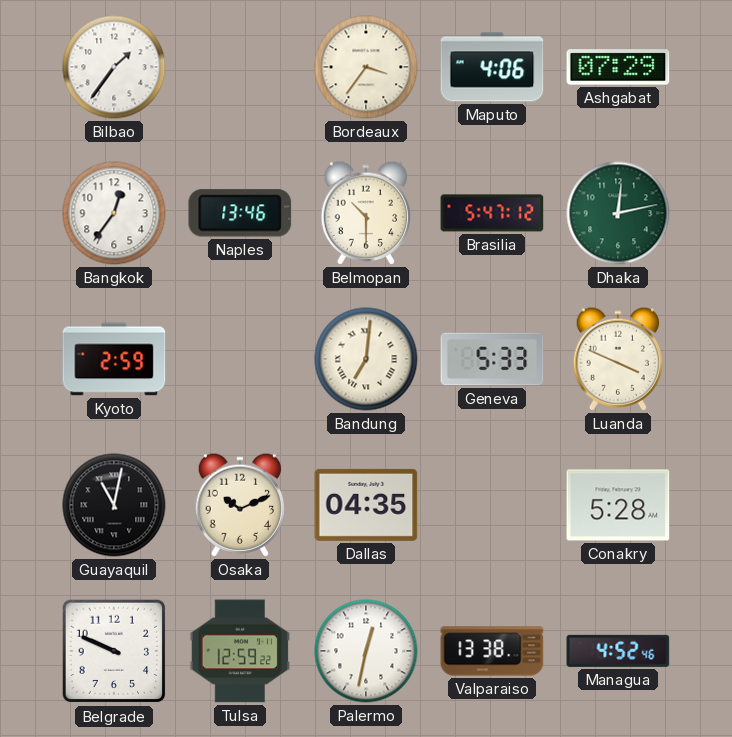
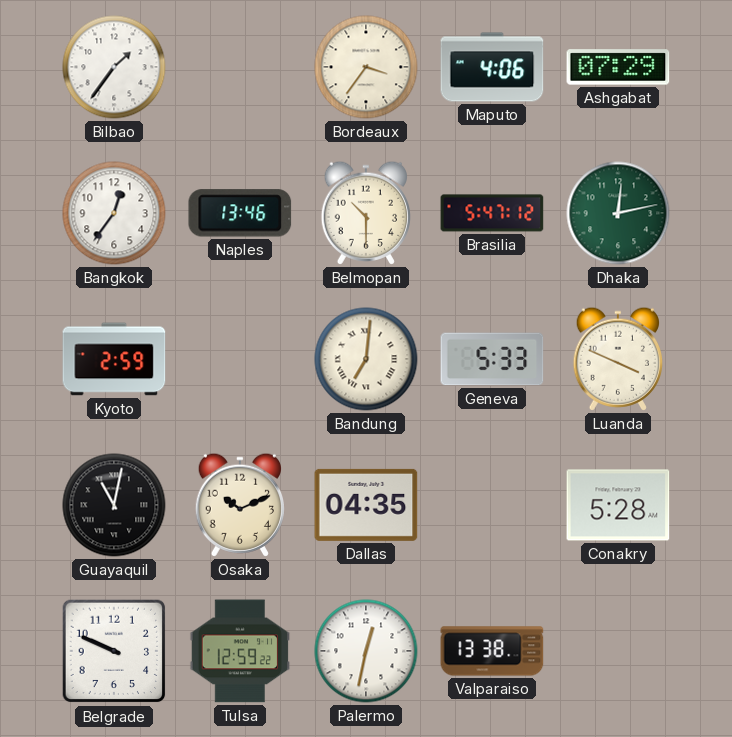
Managua: 4:52 -> none (618, 651)
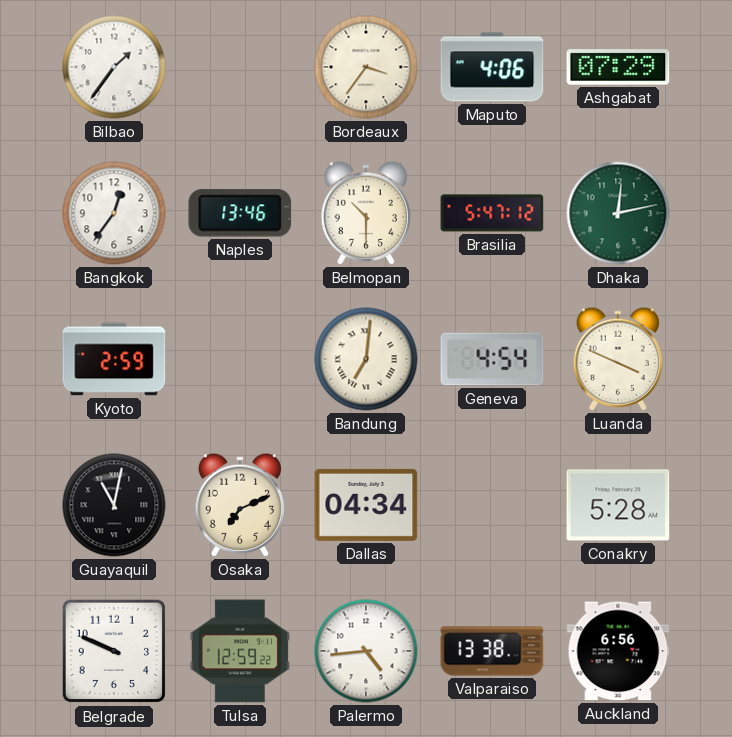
Geneva: 5:33 -> 4:54 (492, 359)
Osaka: 10:11 -> 7:11 (239, 505)
Dallas: 04:35 -> 04:34 (366, 505)
Palermo: 12:32 -> 4:44 (366, 651)
Auckland: none -> 6:56 (618, 651)
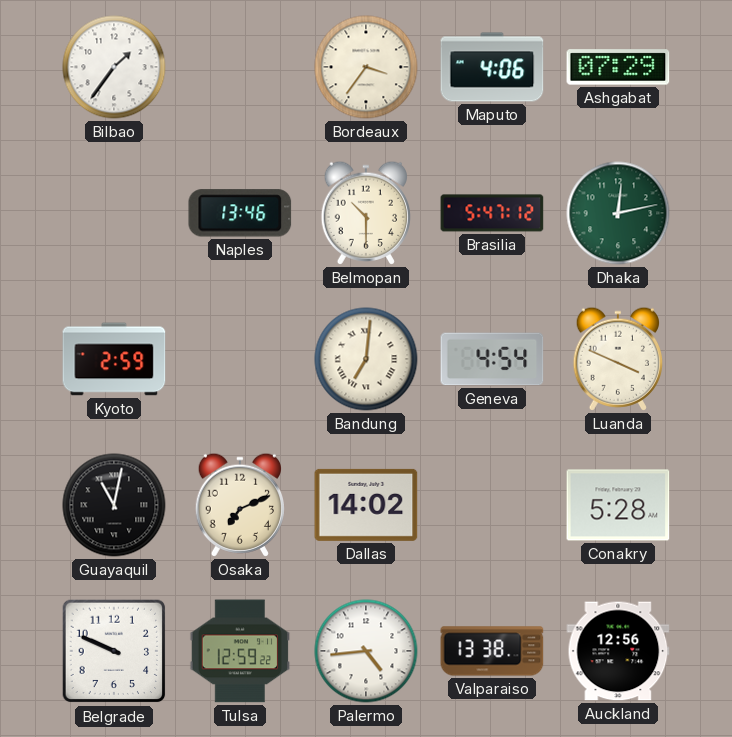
Bangkok: 12:36 -> none (114, 213)
Dallas: 04:34 -> 14:02 (366, 505)
Auckland: 6:56 -> 12:56 (618, 651)
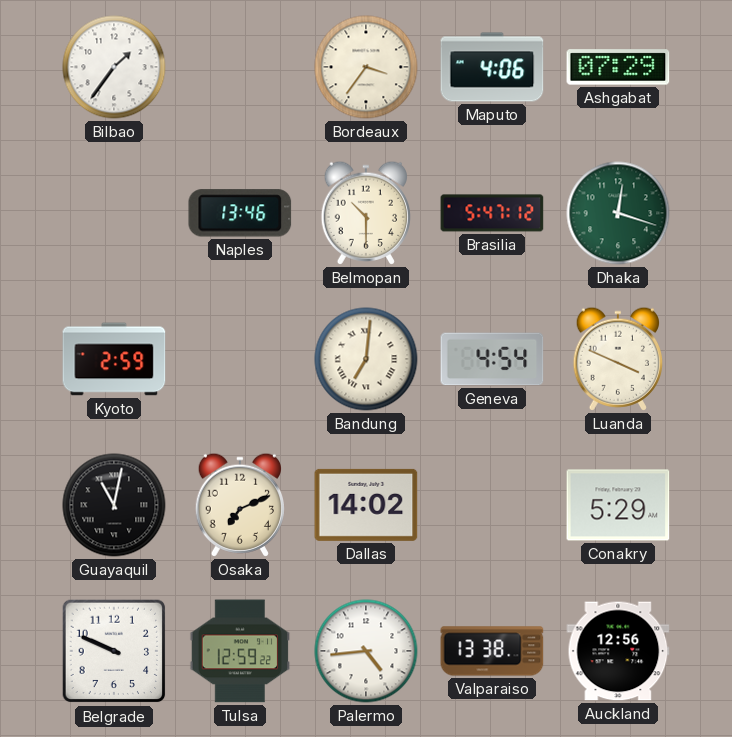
Dhaka: 12:13 -> 12:18 (618, 213)
Conakry: 5:28 -> 5:29 (618, 505)
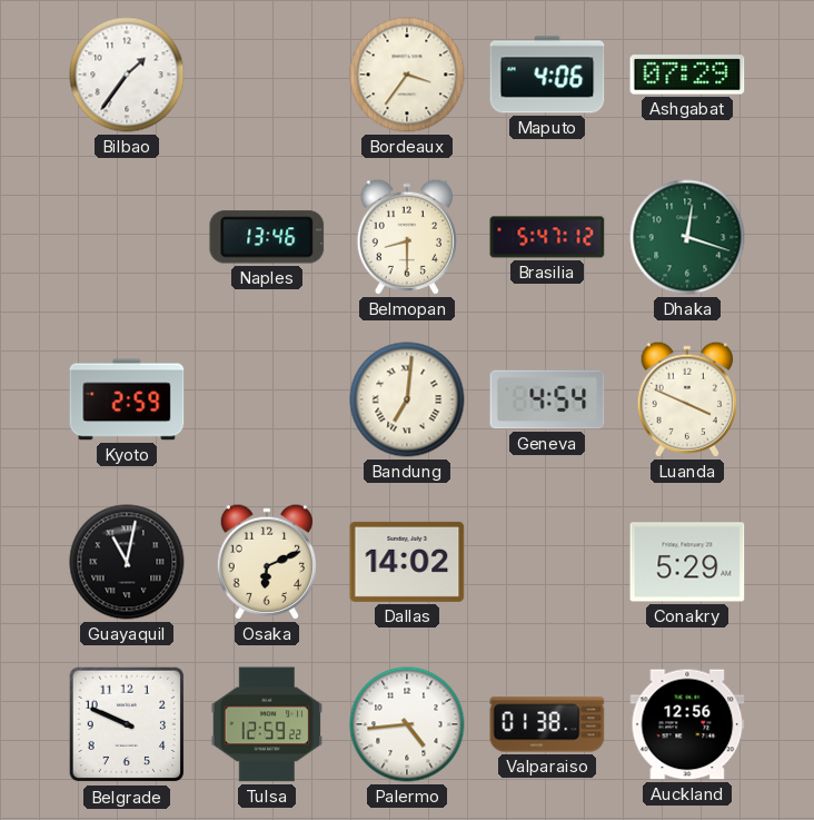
Belmopan: 10:30 -> 8:30 (406, 237)
Osaka: 7:11 -> 6:11 (266, 562)
Valparaiso: 13:38 -> 01:38 (547, 724)
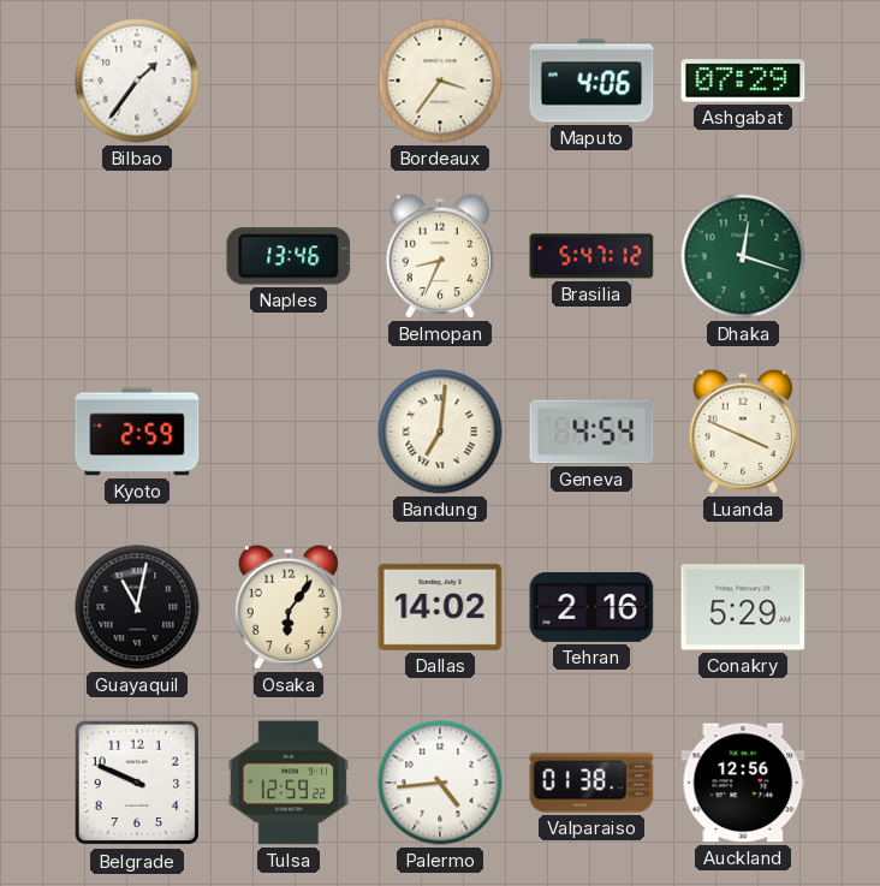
Belmopan: 8:30 -> 8:34 (439, 256)
Osaka: 6:11 -> 6:06 (287, 607)
Tehran: none -> 2:16 (591, 607)
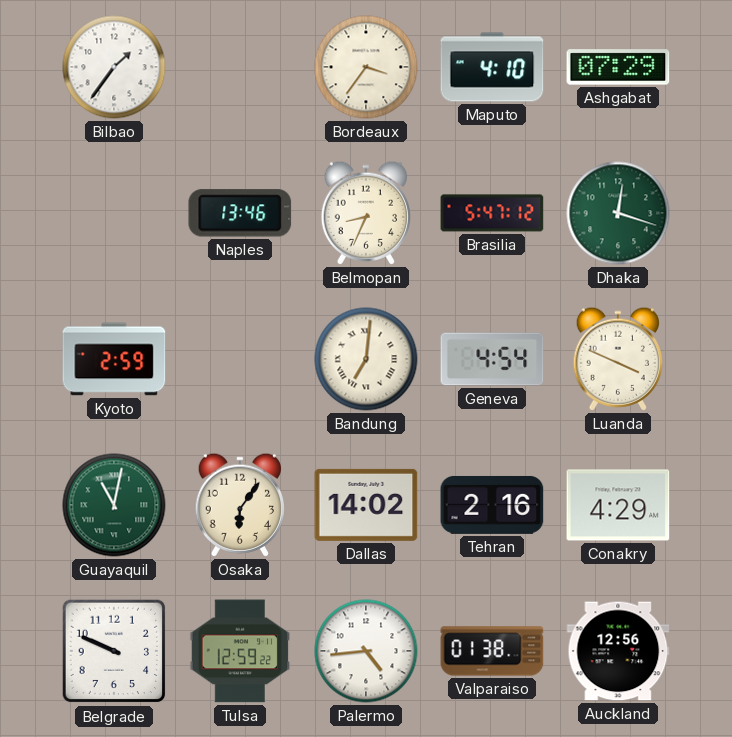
Maputo: 4:06 -> 4:10 (492, 67)
Guayaquil dial: black -> green (114, 505)
Conakry: 5:29 -> 4:29 (618, 505)
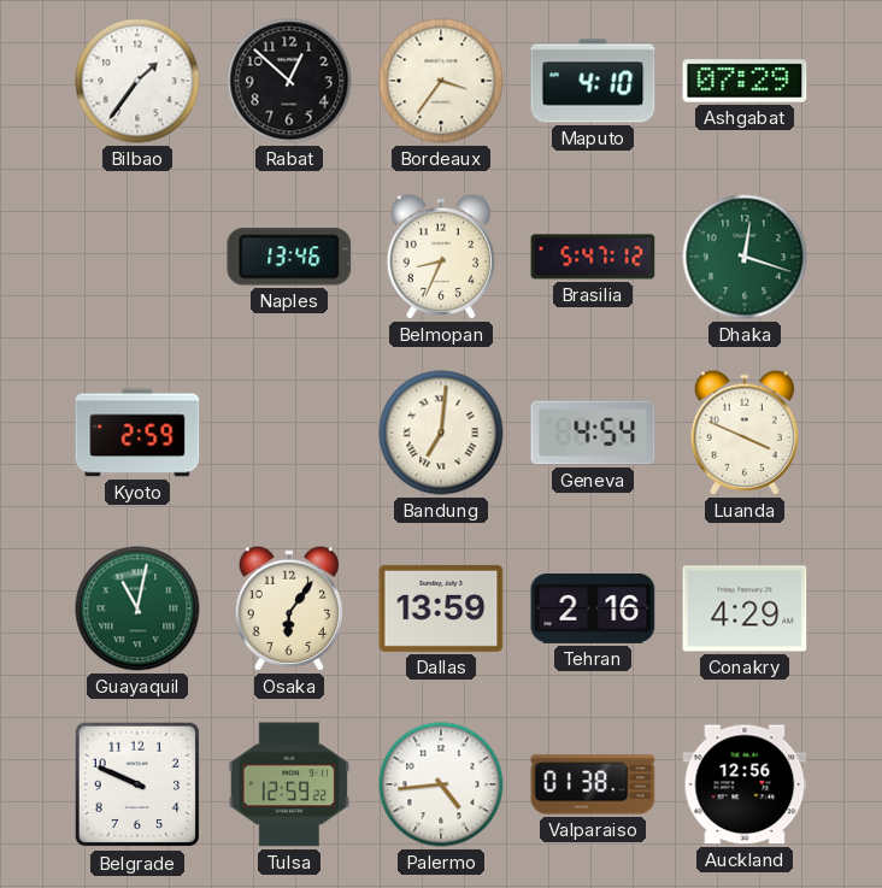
Rabat: none -> 12:52 (289, 81)
Dallas: 14:02 -> 13:59 (441, 608)
